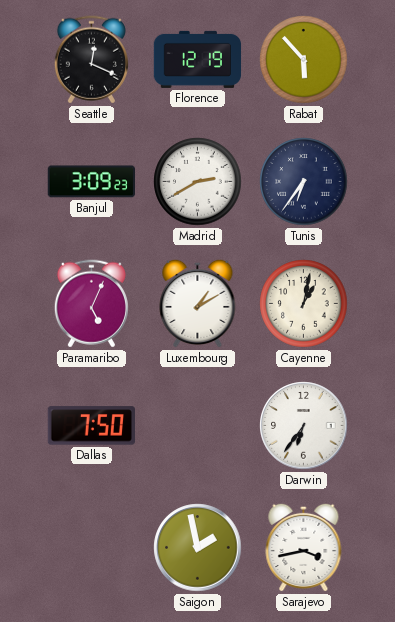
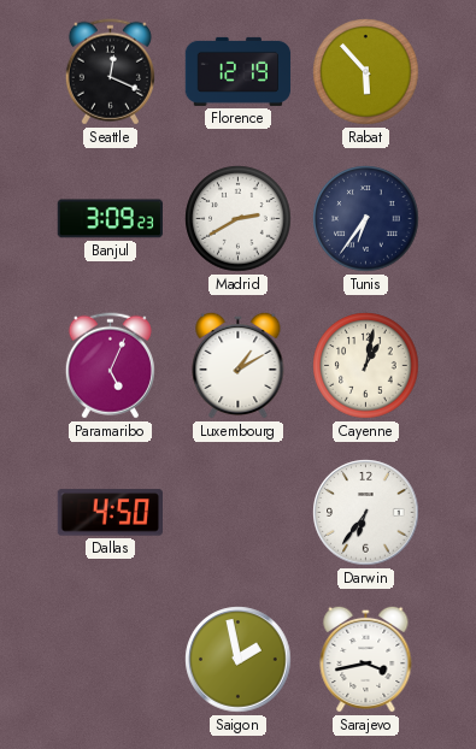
Dallas: 7:50 -> 4:50 (110, 513)
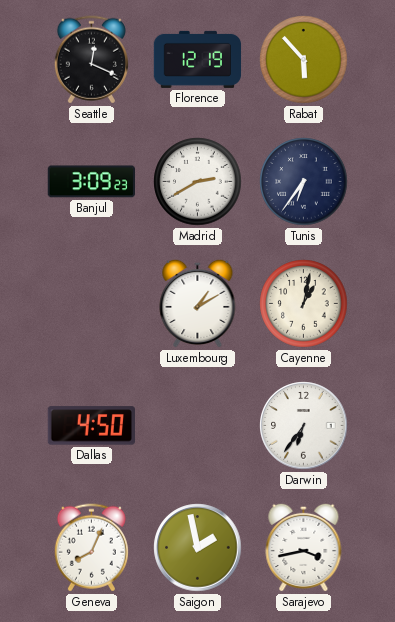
Paramaribo: 5:04 -> none (110, 366)
Geneva: none -> 8:04 (91, 548)
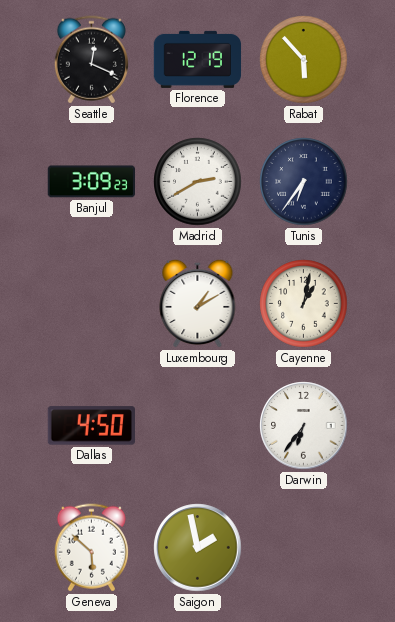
Geneva: 8:04 -> 5:52 (91, 548)
Sarajevo: 3:43 -> none (304, 547)
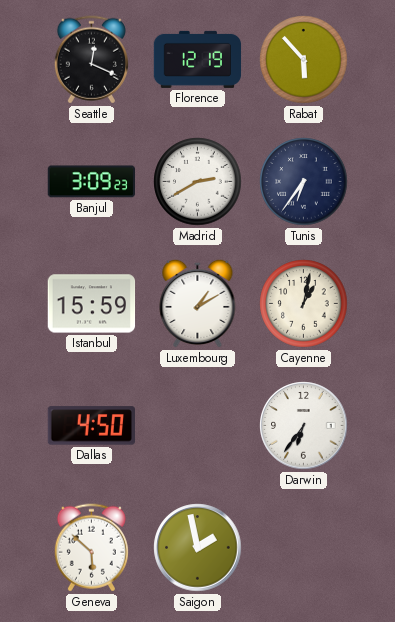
Istanbul: none -> 15:59 (92, 304)
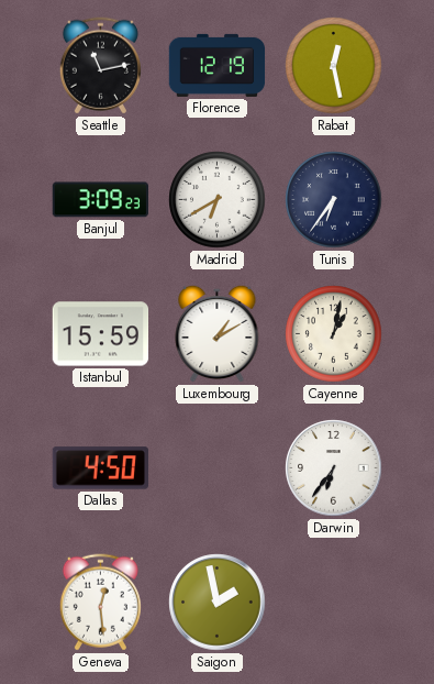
Seattle: 12:19 -> 11:13 (100, 66)
Rabat: 5:53 -> 12:28 (334, 66)
Madrid: 2:40 -> 6:40 (218, 200)
Geneva: 5:52 -> 12:29 (100, 603)
